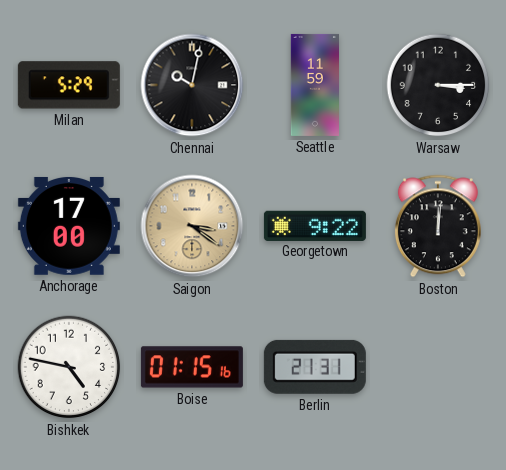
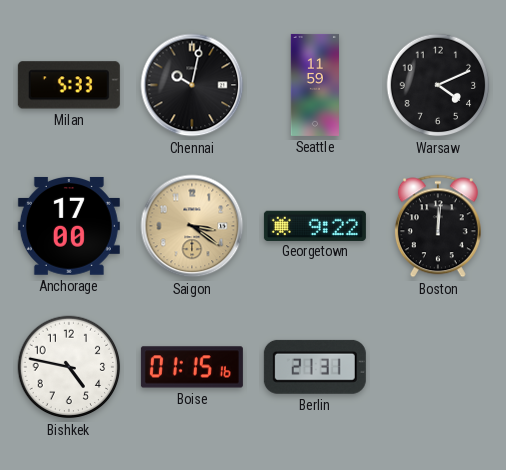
Milan: 5:29 -> 5:33 (69, 85)
Warsaw: 3:15 -> 4:11 (438, 85)
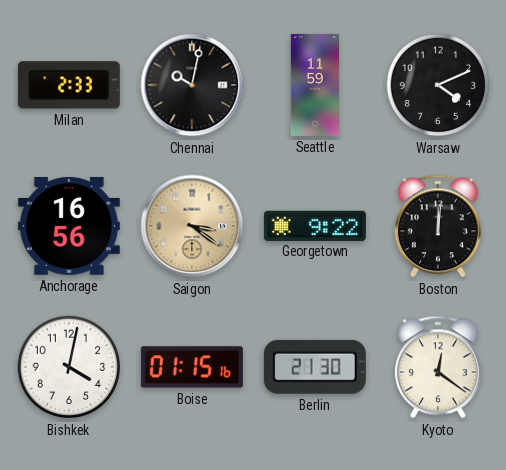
Milan: 5:33 -> 2:33 (69, 85)
Anchorage: 17:00 -> 16:56 (69, 226)
Bishkek: 4:47 -> 4:02 (69, 367)
Berlin: 21:31 -> 21:30 (315, 367)
Kyoto: none -> 12:21 (438, 367)
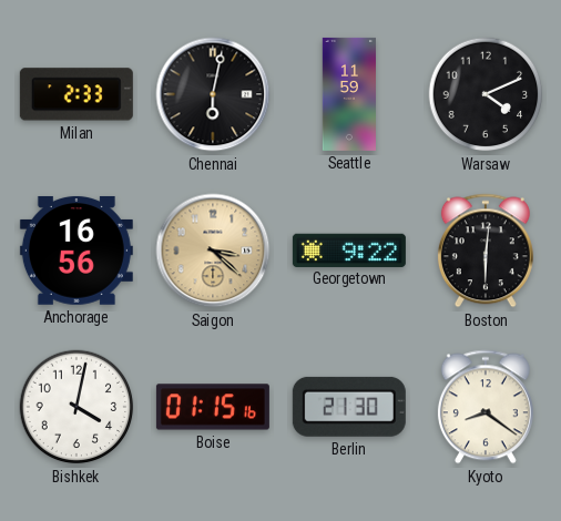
Chennai: 10:02 -> 6:02 (213, 94)
Saigon: 3:21 -> 3:22 (213, 251)
Boston: 12:01 -> 6:01 (486, 251)
Kyoto: 12:21 -> 8:21 (486, 407)
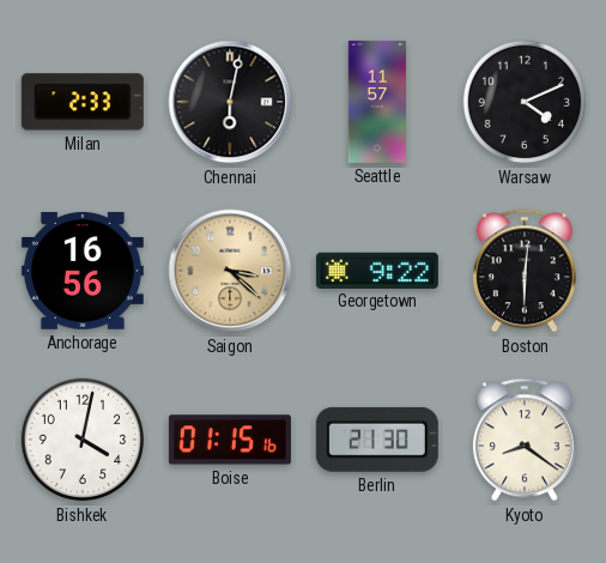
Seattle: 11:59 -> 11:57 (376, 102)
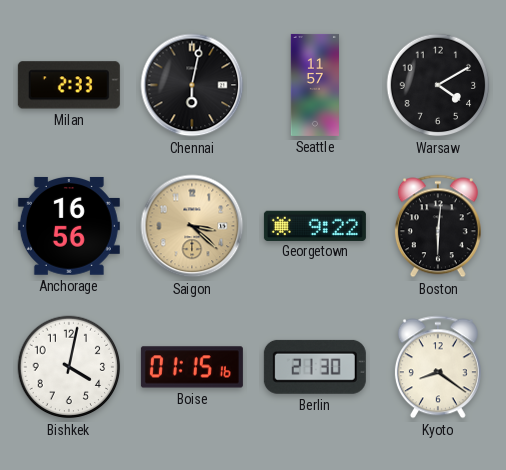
Warsaw: 4:11 -> 4:10 (438, 85)
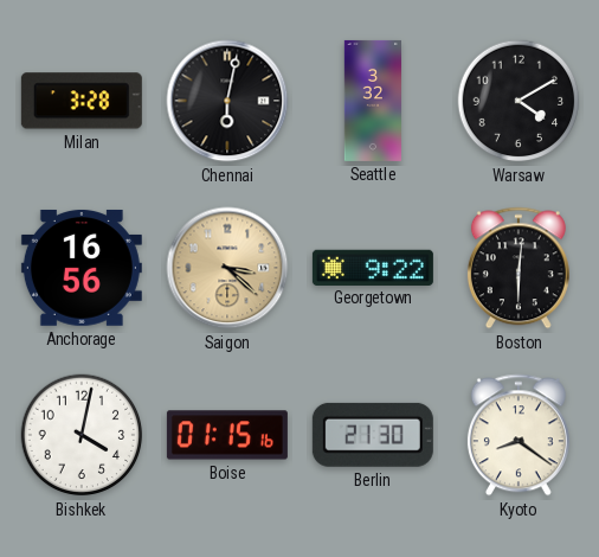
Milan: 2:33 -> 3:28 (82, 101)
Seattle: 11:57 -> 3:32 (372, 101)
